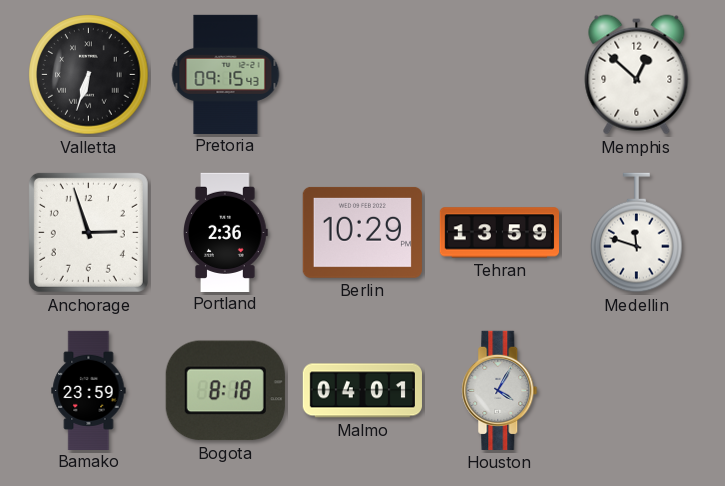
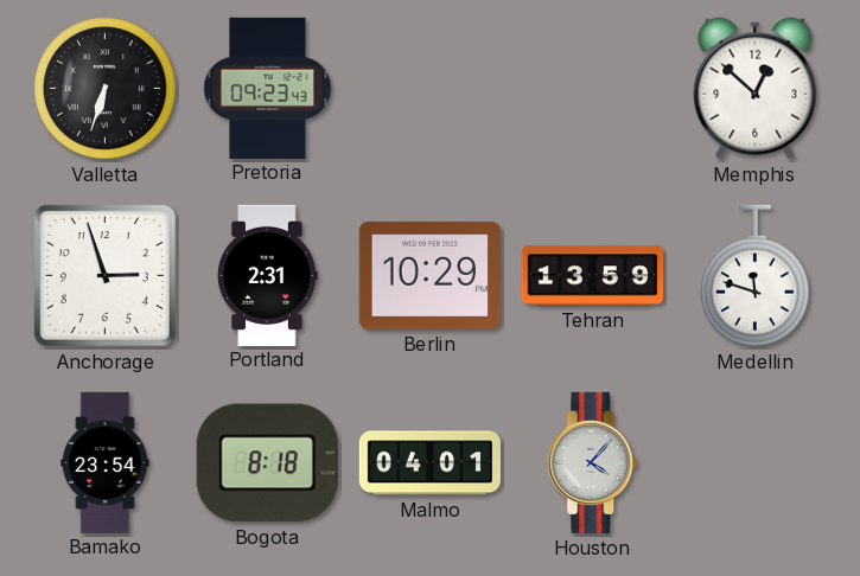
Pretoria: 09:15 -> 09:23 (268, 88)
Portland: 2:36 -> 2:31 (268, 275)
Bamako: 23:59 -> 23:54 (106, 462)
Houston: 4:05 -> 4:07 (593, 462)
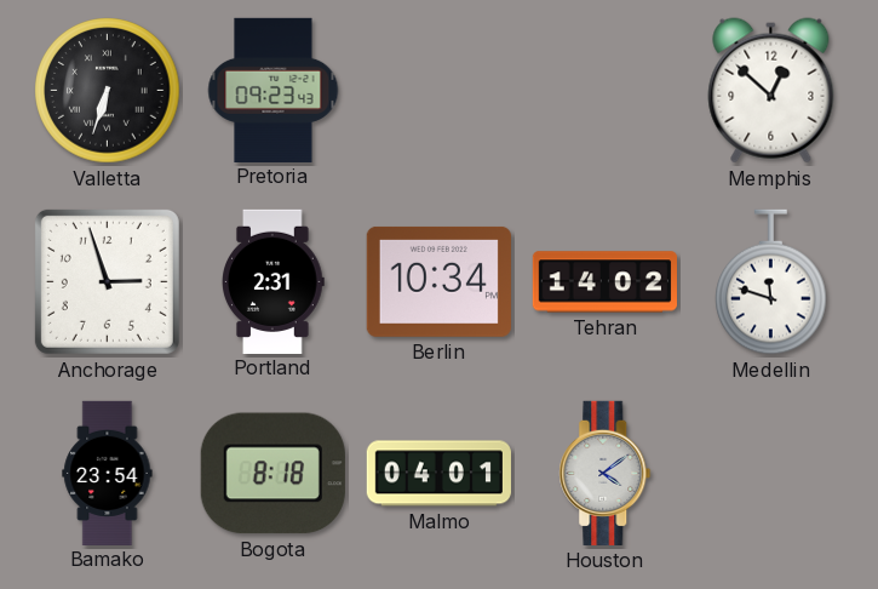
Berlin: 10:29 -> 10:34 (438, 281)
Tehran: 13:59 -> 14:02 (604, 282)
Houston: 4:07 -> 4:09 (606, 473)
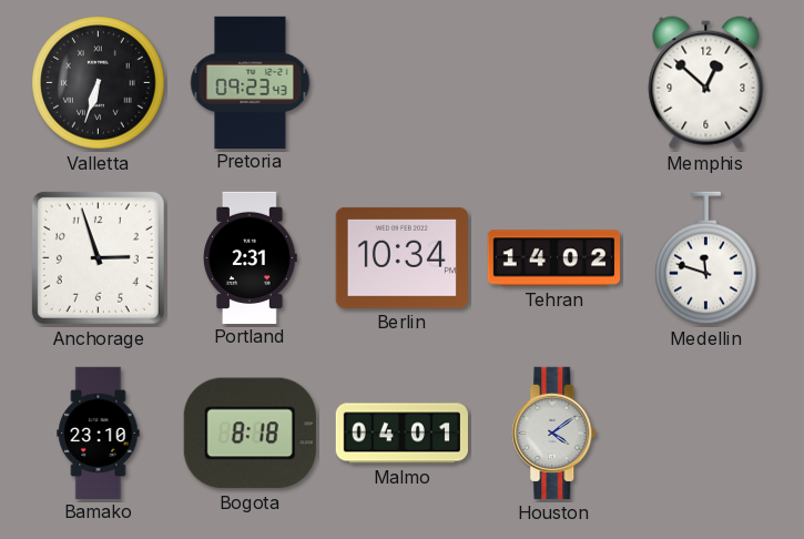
Bamako: 23:54 -> 23:10 (99, 433)
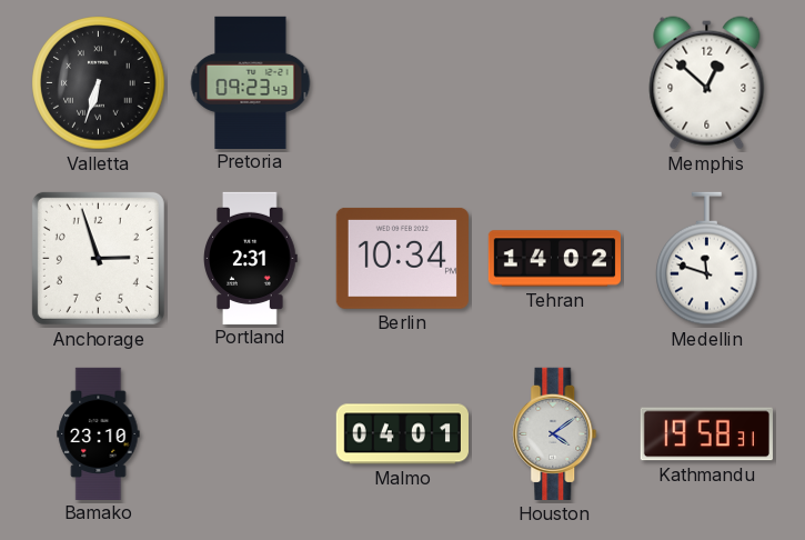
Bogota: 8:18 -> none (250, 434)
Kathmandu: none -> 19:58 (706, 434)
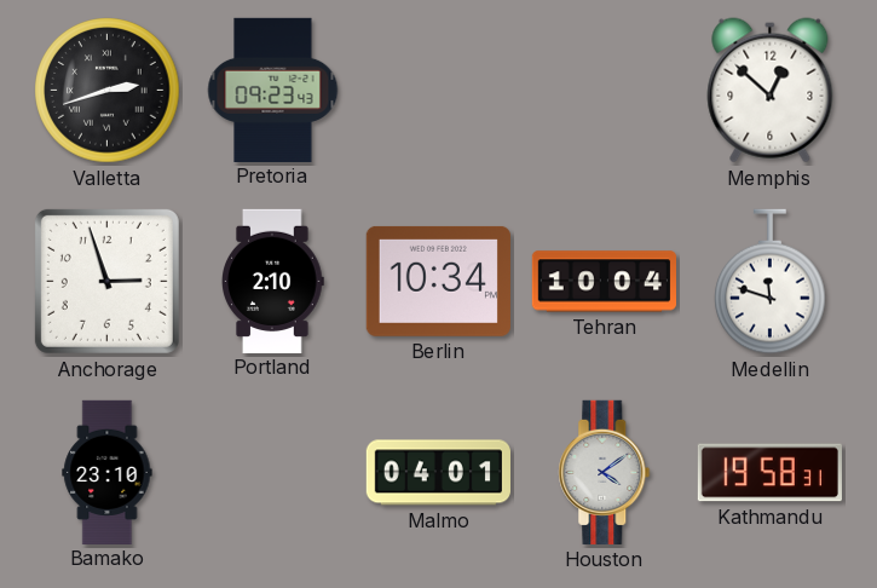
Valletta: 6:33 -> 2:42 (108, 91)
Portland: 2:31 -> 2:10 (273, 281)
Tehran: 14:02 -> 10:04 (604, 282)
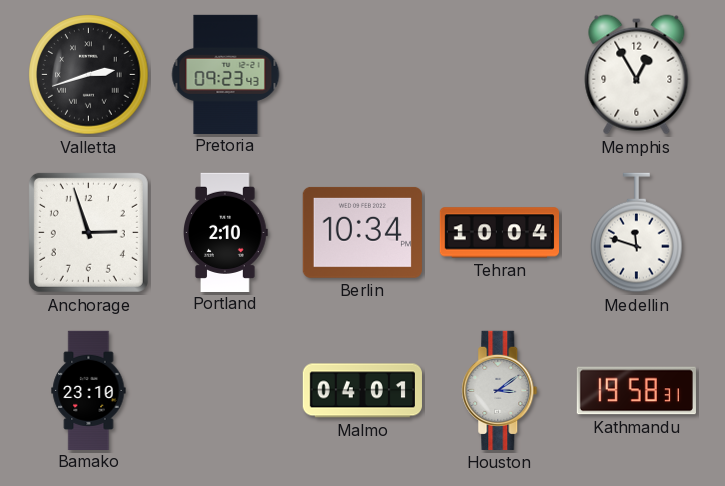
Memphis: 12:52 -> 12:55 (637, 75)
Houston: 4:09 -> 3:09 (500, 390)
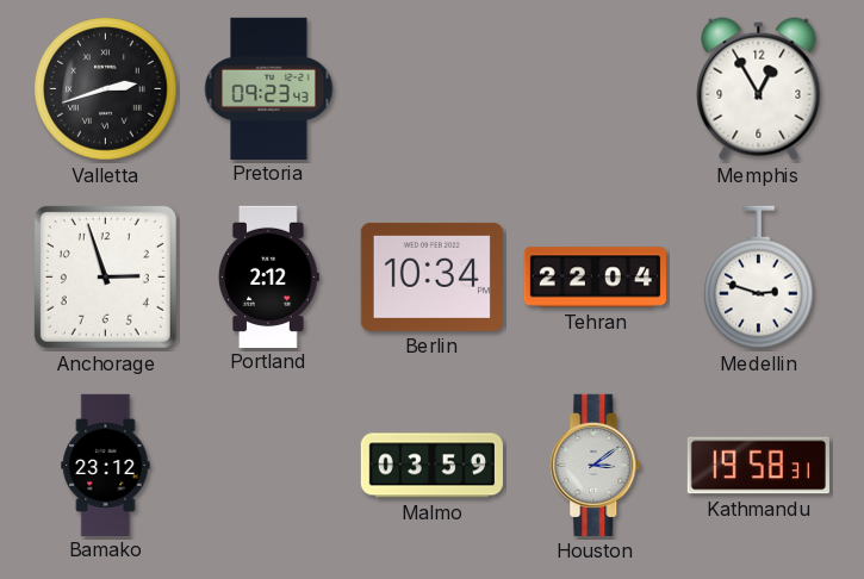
Portland: 2:10 -> 2:12 (269, 276)
Tehran: 10:04 -> 22:04 (595, 278)
Medellin: 11:48 -> 2:48 (759, 278)
Bamako: 23:10 -> 23:12 (106, 465)
Malmo: 04:01 -> 03:59 (431, 466)
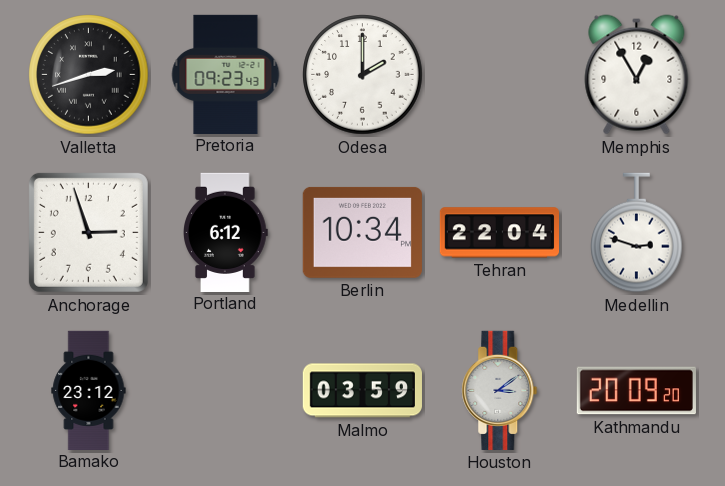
Odesa: none -> 2:00 (363, 75)
Portland: 2:12 -> 6:12 (226, 232)
Kathmandu: 19:58 -> 20:09 (636, 391)
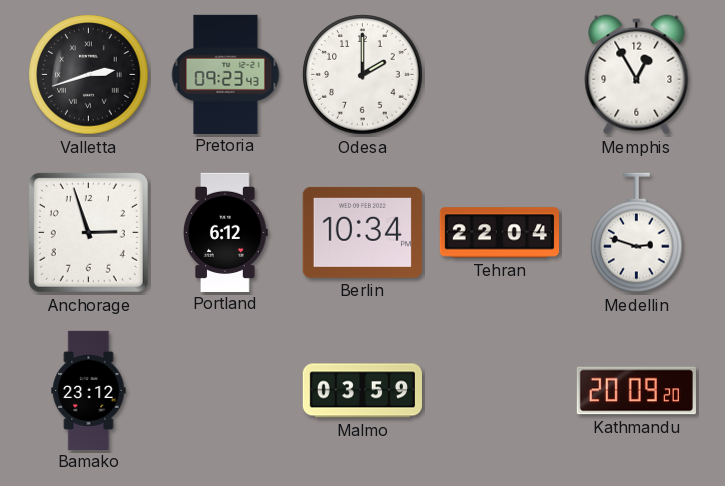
Houston: 3:09 -> none (500, 390)
